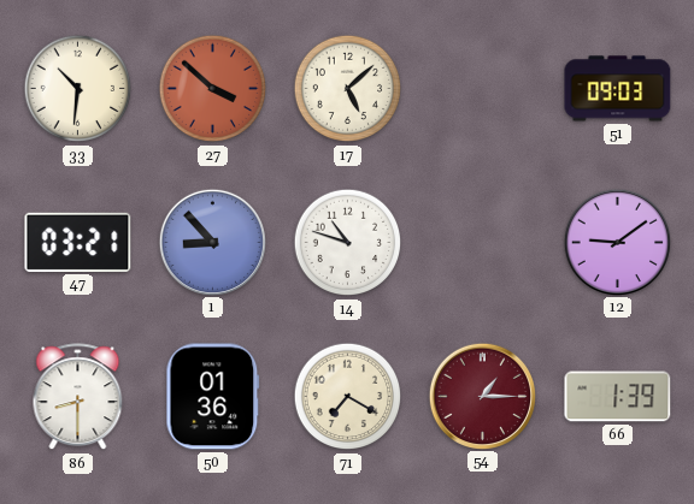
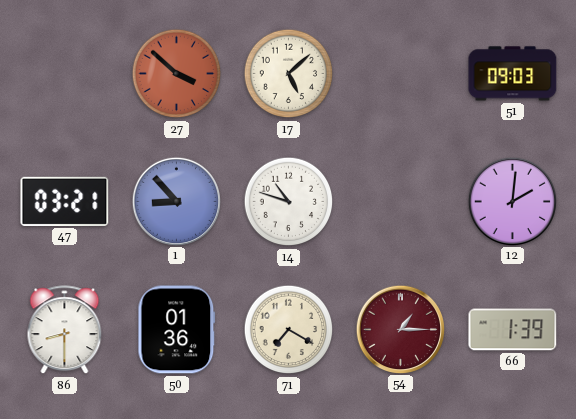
33: 10:31 -> none (78, 89)
12: 9:09 -> 2:01 (512, 201)
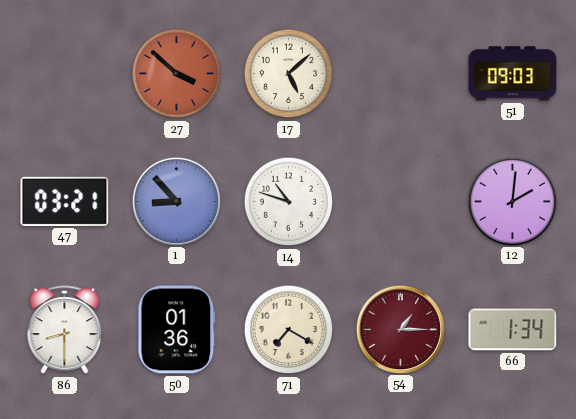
66: 1:39 -> 1:34 (513, 330)
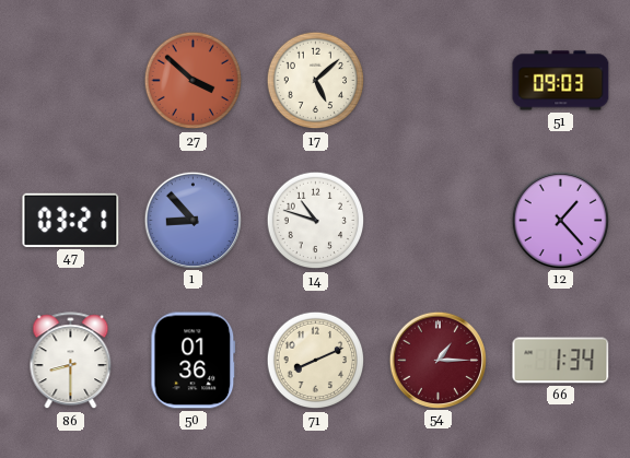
12: 2:01 -> 1:23 (560, 220)
71: 7:20 -> 8:11 (316, 361)
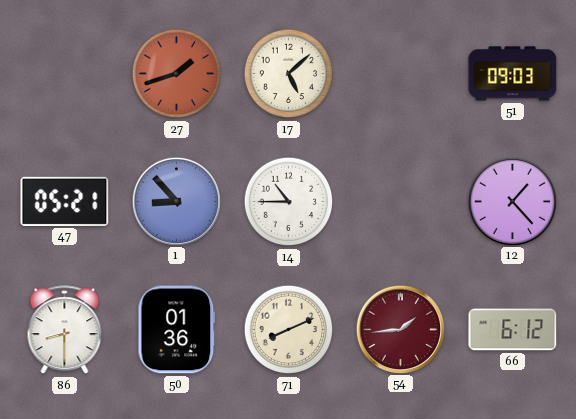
27: 3:52 -> 1:42 (177, 74)
47: 03:21 -> 05:21 (65, 201)
14: 10:48 -> 10:45 (289, 202)
54: 1:15 -> 1:44 (400, 329)
66: 1:34 -> 6:12 (513, 330)
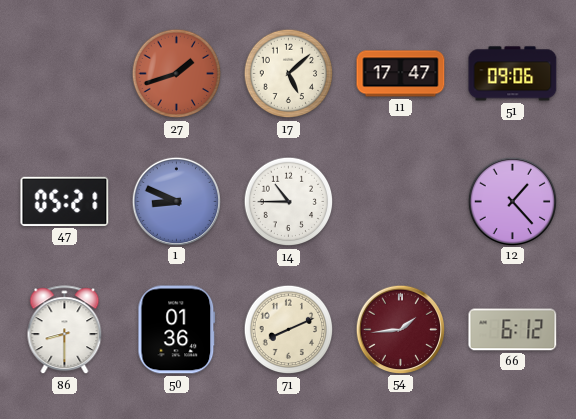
11: none -> 17:47 (401, 74)
51: 09:03 -> 09:06 (513, 74)
1: 8:53 -> 8:49 (176, 201)
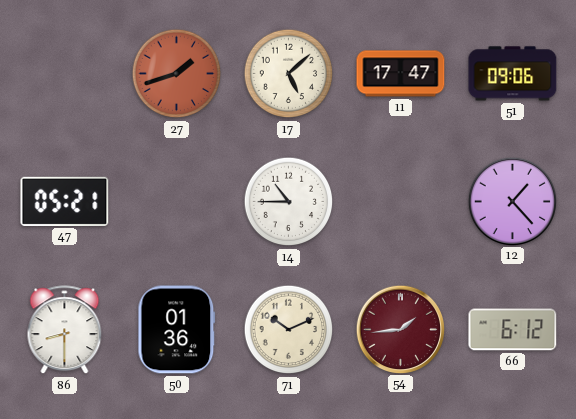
1: 8:49 -> none (176, 201)
71: 8:11 -> 10:11 (289, 330)
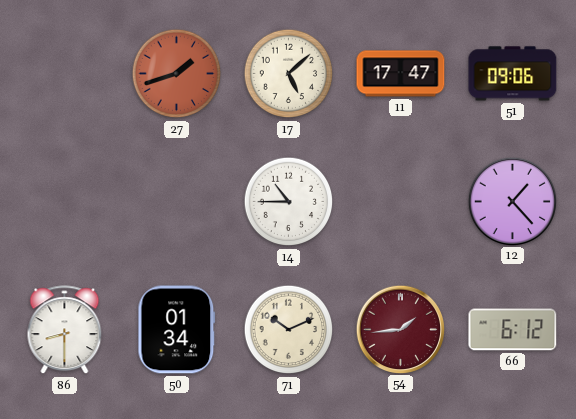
47: 05:21 -> none (65, 201)
50: 01:36 -> 01:34 (177, 330)
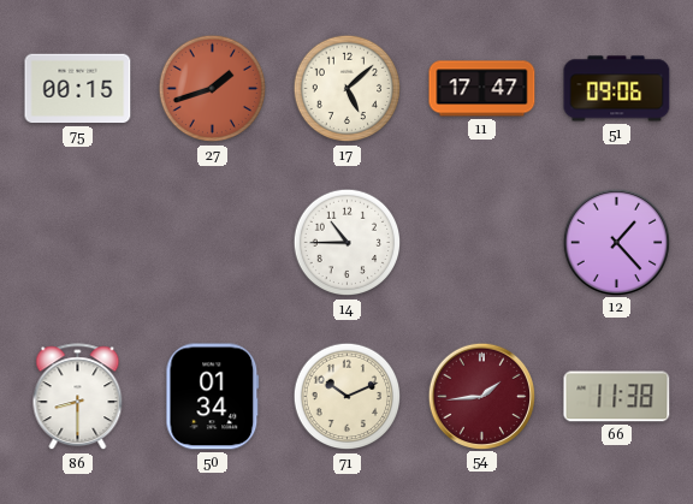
75: none -> 00:15 (78, 89)
66: 6:12 -> 11:38 (617, 397)
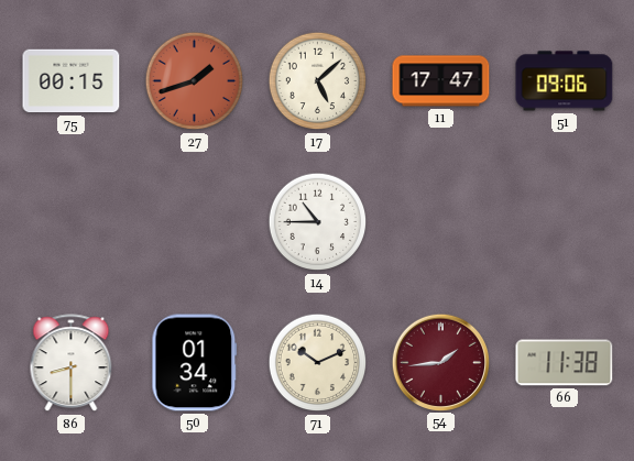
12: 1:23 -> none (616, 242)
